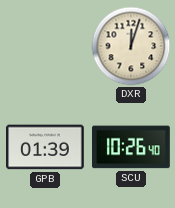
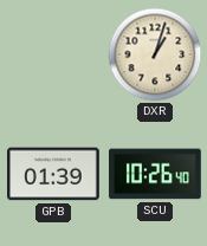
DXR: 12:03 -> 1:03 (155, 54)
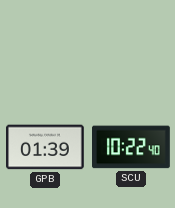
DXR: 1:03 -> none (155, 54)
SCU: 10:26 -> 10:22 (132, 147)
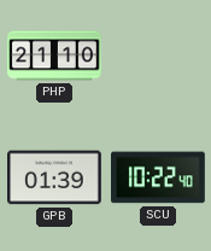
PHP: none -> 21:10 (54, 56)
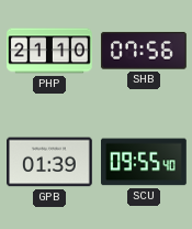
SHB: none -> 07:56 (144, 51)
SCU: 10:22 -> 09:55 (145, 162)
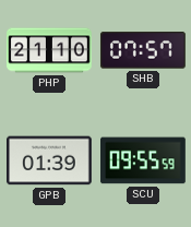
SHB: 07:56 -> 07:57 (143, 50)
SCU: 09:55:40 -> 09:55:59 (144, 160)
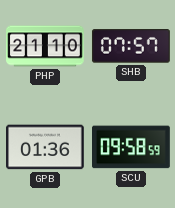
GPB: 01:39 -> 01:36 (46, 147)
SCU: 09:55 -> 09:58 (132, 147)
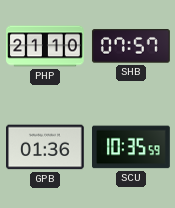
SCU: 09:58 -> 10:35 (132, 147)
